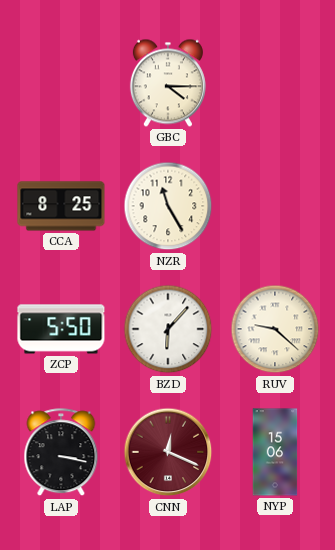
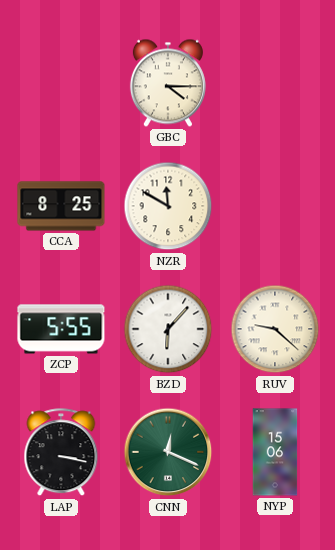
NZR: 11:25 -> 11:50 (168, 206)
ZCP: 5:50 -> 5:55 (61, 329)
CNN dial: burgundy -> green (168, 452)
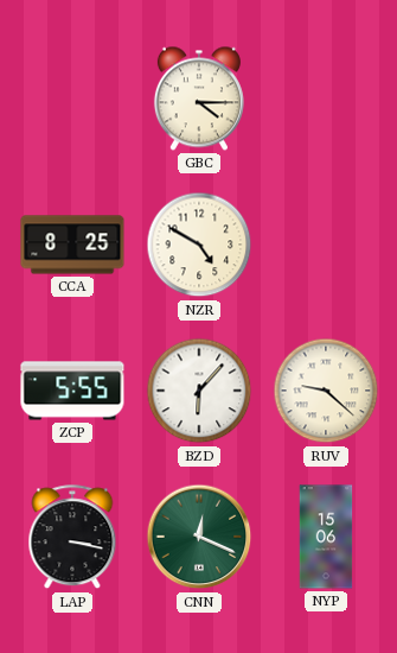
NZR: 11:50 -> 4:50 (199, 245)
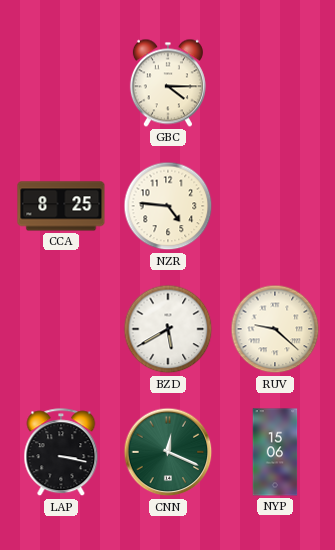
NZR: 4:50 -> 4:46 (168, 206)
ZCP: 5:55 -> none (72, 391)
BZD: 6:07 -> 5:40 (168, 329)
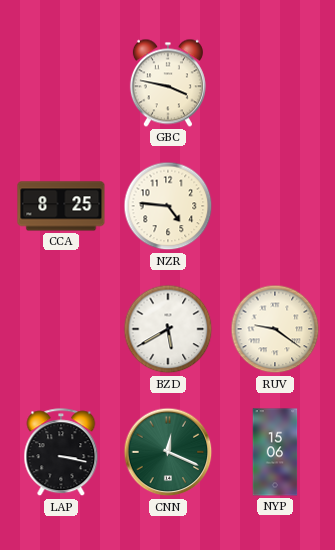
GBC: 4:15 -> 3:47 (168, 83)
RUV: 9:22 -> 9:21 (275, 329)
